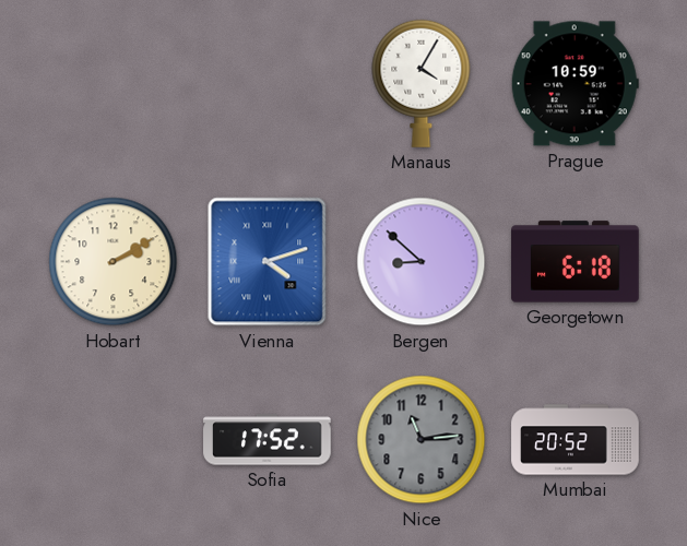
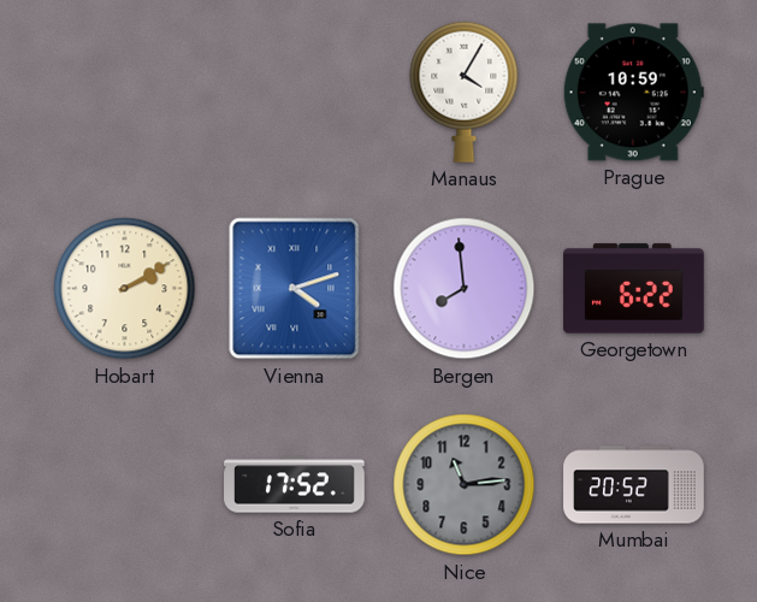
Bergen: 8:52 -> 7:59 (465, 289)
Georgetown: 6:18 -> 6:22 (634, 289)
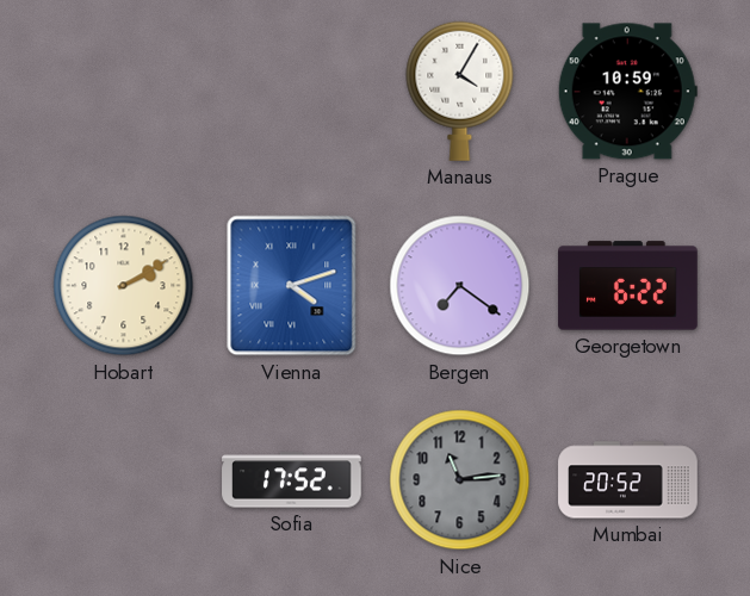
Bergen: 7:59 -> 7:21 (460, 286)
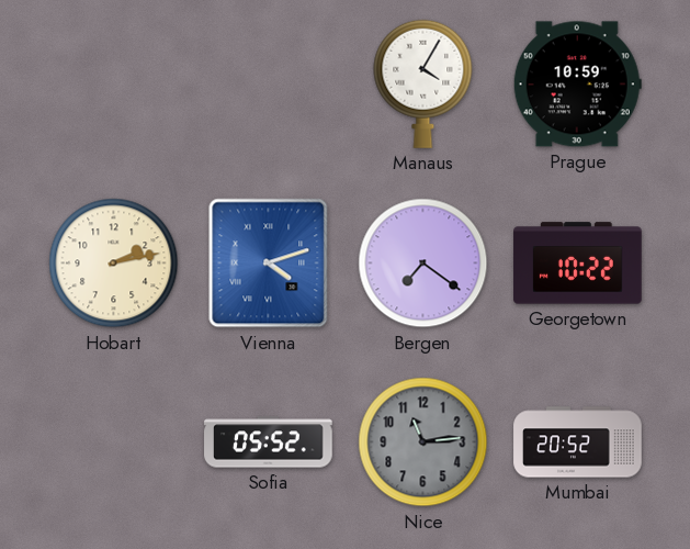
Hobart: 2:10 -> 2:13 (114, 264)
Georgetown: 6:22 -> 10:22 (578, 264)
Sofia: 17:52 -> 05:52 (269, 442)
